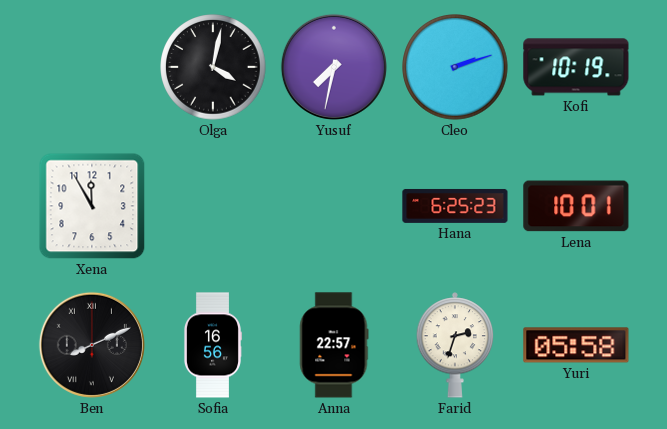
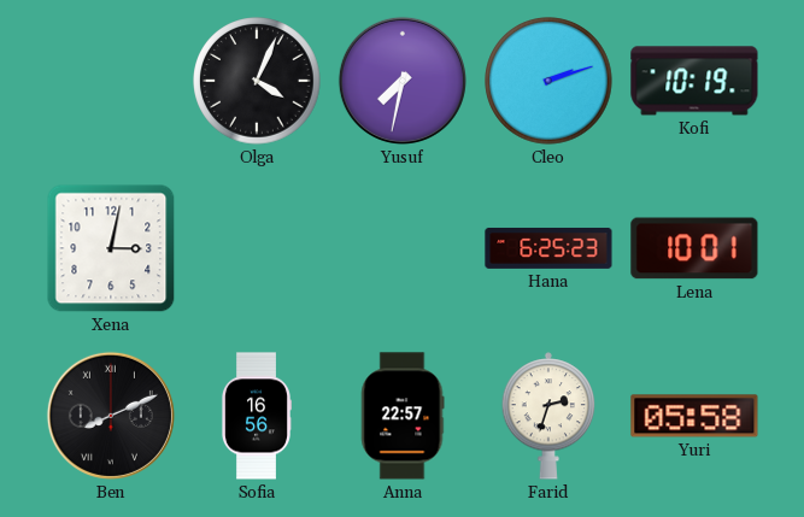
Olga: 4:02 -> 4:04 (257, 81)
Xena: 11:55 -> 3:02 (111, 248)
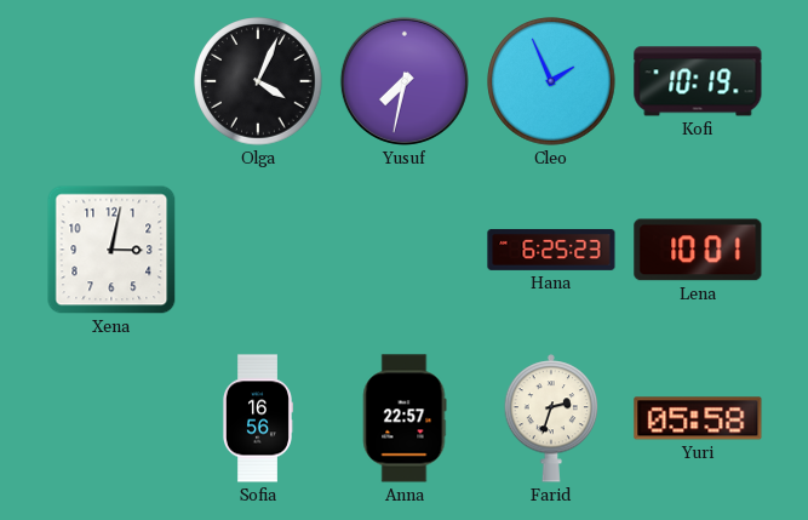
Cleo: 2:12 -> 1:56 (551, 81)
Ben: 8:11 -> none (111, 416)
